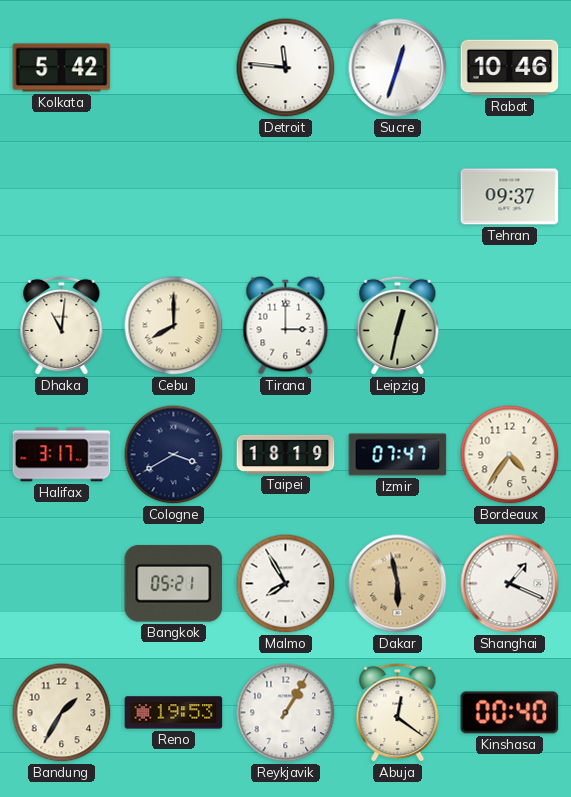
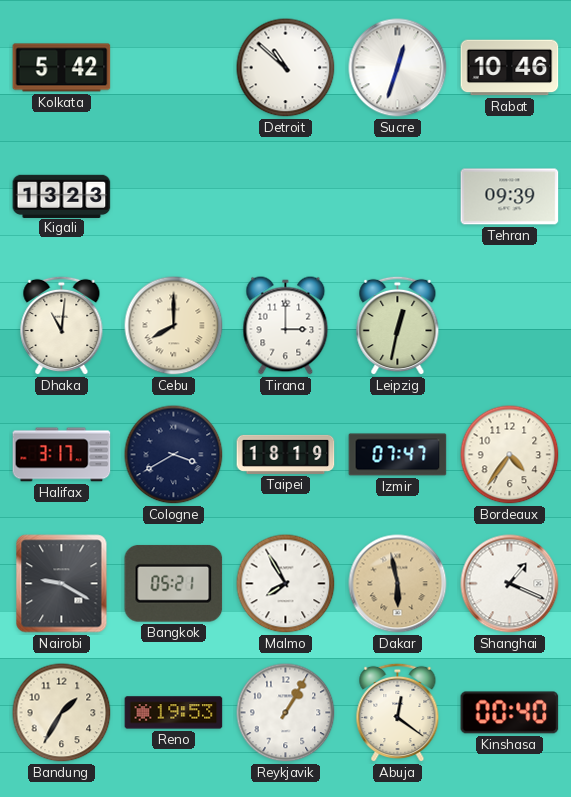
Detroit: 11:46 -> 10:52 (286, 68)
Kigali: none -> 13:23 (62, 196)
Tehran: 09:37 -> 09:39 (510, 197)
Nairobi: none -> 9:20 (62, 584)
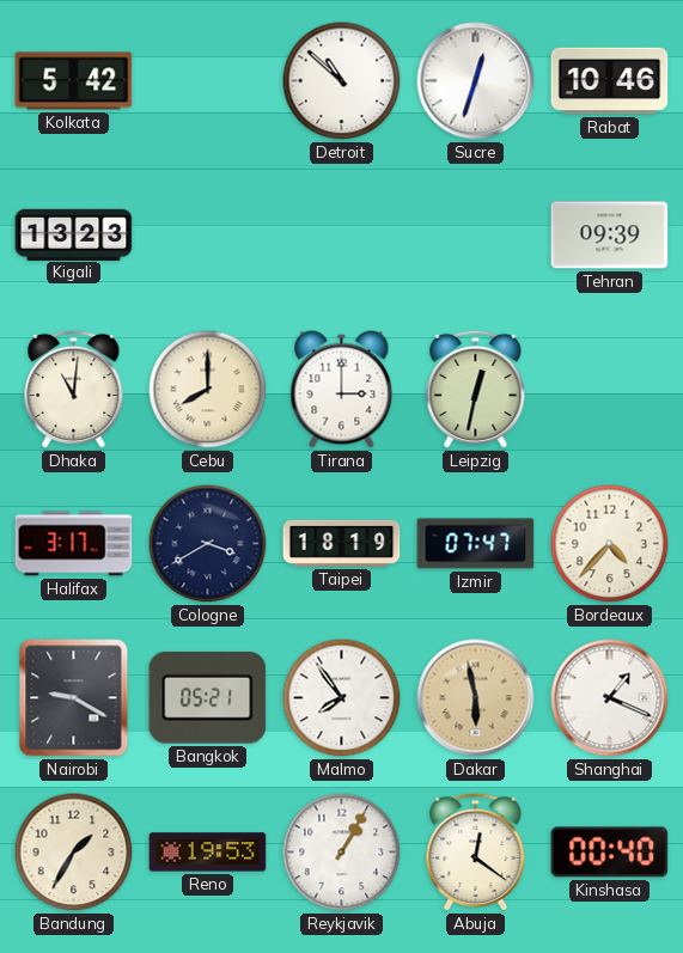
Bordeaux: 4:36 -> 4:37 (610, 544)
Malmo: 7:55 -> 7:54 (342, 698)
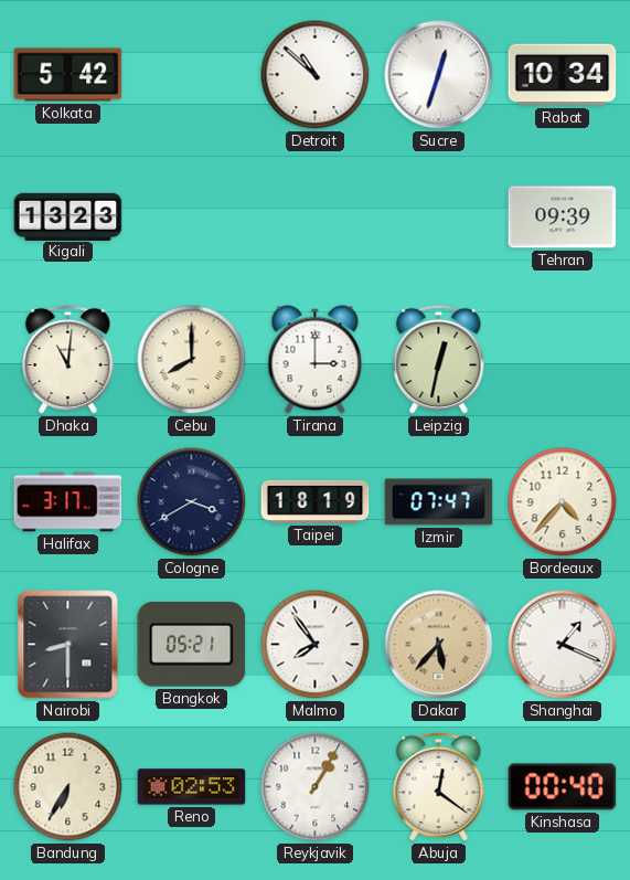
Rabat: 10:46 -> 10:34 (563, 75)
Nairobi: 9:20 -> 8:30 (68, 645)
Dakar: 5:58 -> 5:37 (439, 645)
Bandung: 1:35 -> 6:35 (68, 787)
Reno: 19:53 -> 02:53 (192, 787)
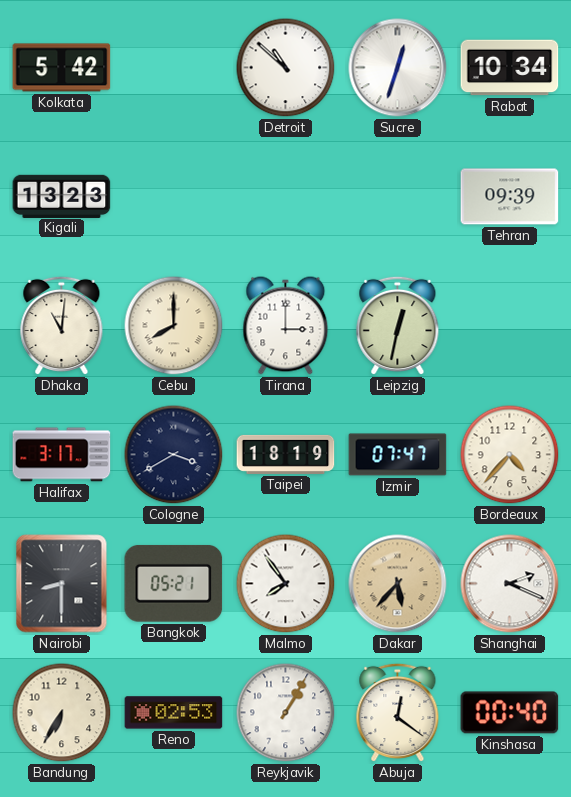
Shanghai: 1:19 -> 2:19 (510, 584)
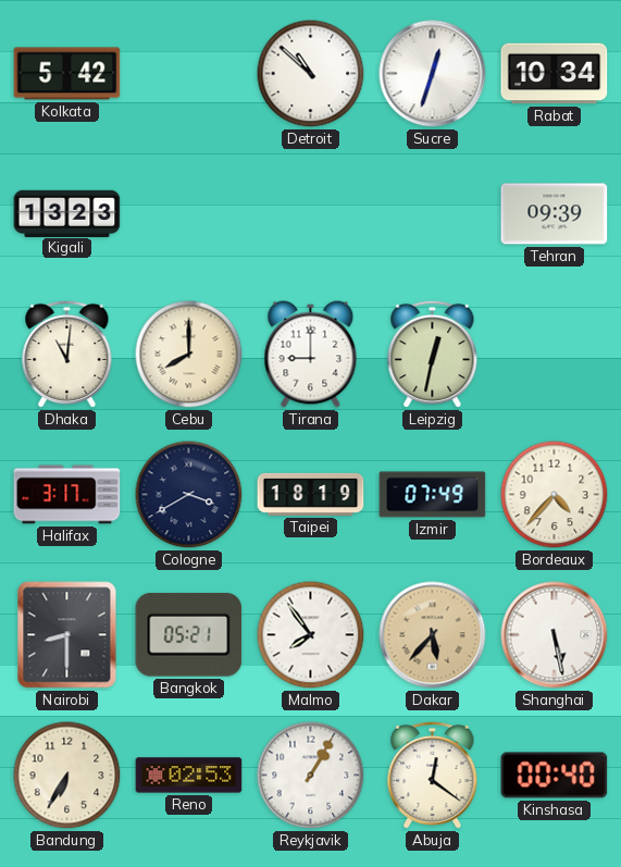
Tirana: 3:00 -> 9:00 (311, 355)
Izmir: 07:47 -> 07:49 (433, 495)
Shanghai: 2:19 -> 5:28 (555, 635)
